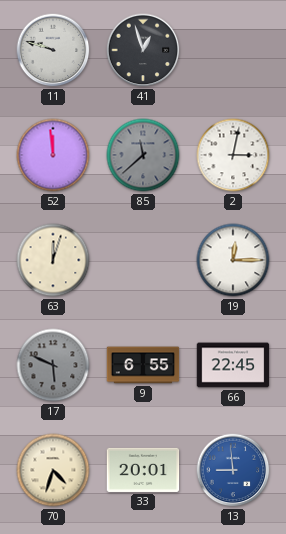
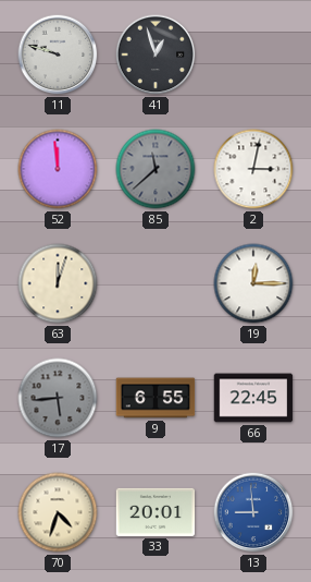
17: 5:49 -> 5:44 (58, 398)
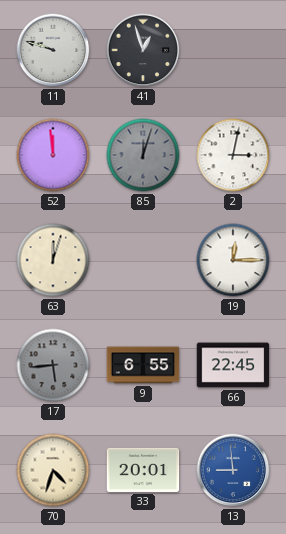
85: 11:38 -> 12:03 (143, 155)
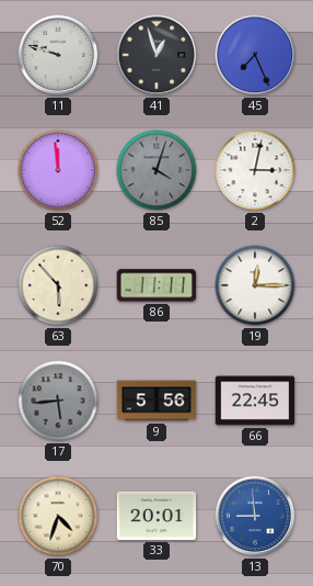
45: none -> 7:26 (255, 55)
85: 12:03 -> 4:03 (156, 170)
63: 12:03 -> 5:53 (58, 285)
86: none -> 11:11 (156, 285)
9: 6:55 -> 5:56 (156, 401)
